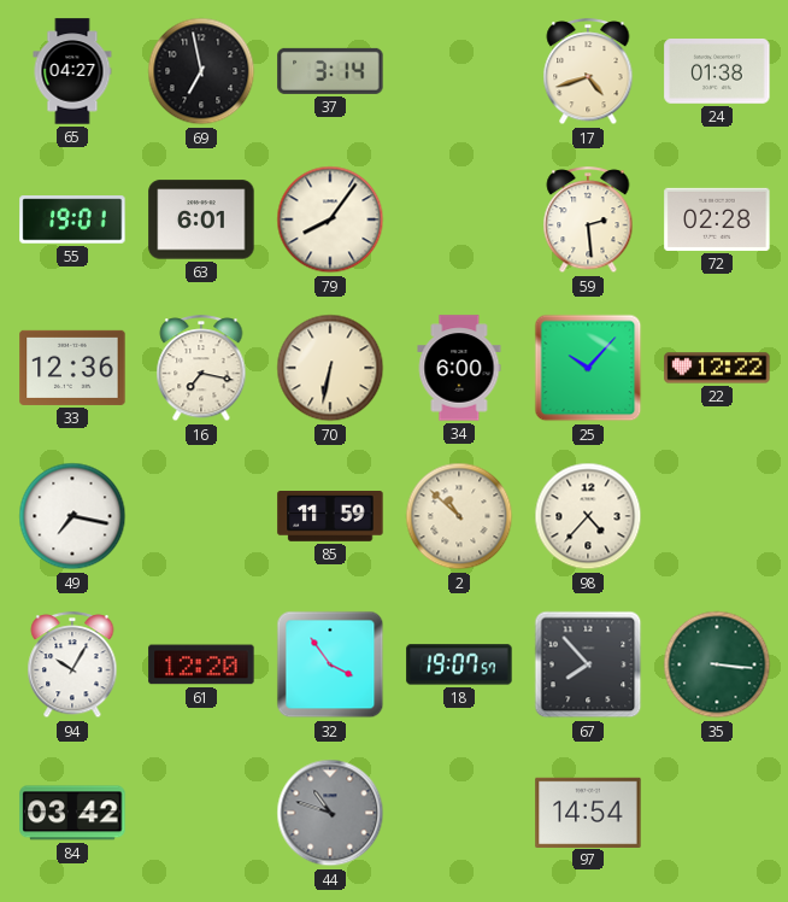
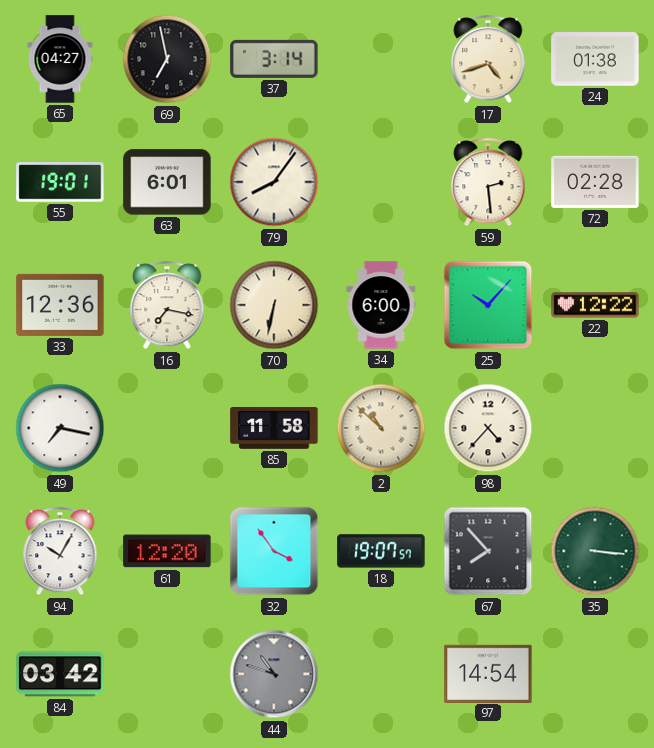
85: 11:59 -> 11:58 (274, 428)
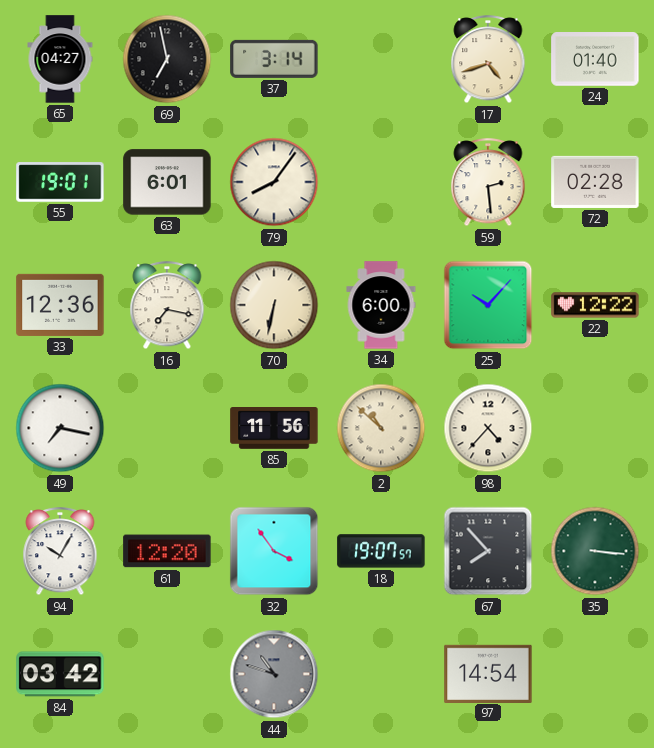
24: 01:38 -> 01:40 (595, 60)
85: 11:58 -> 11:56 (274, 428)
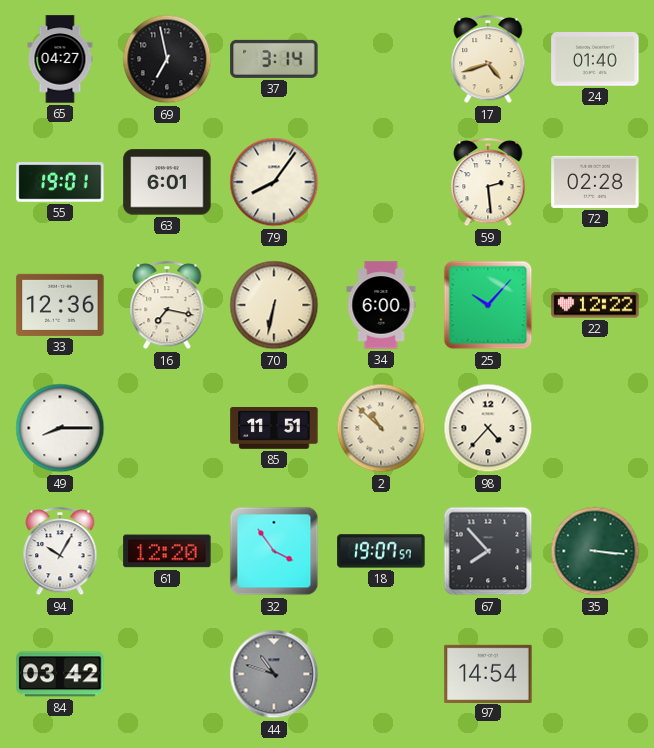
49: 7:17 -> 8:15 (60, 428)
85: 11:56 -> 11:51 (274, 428)
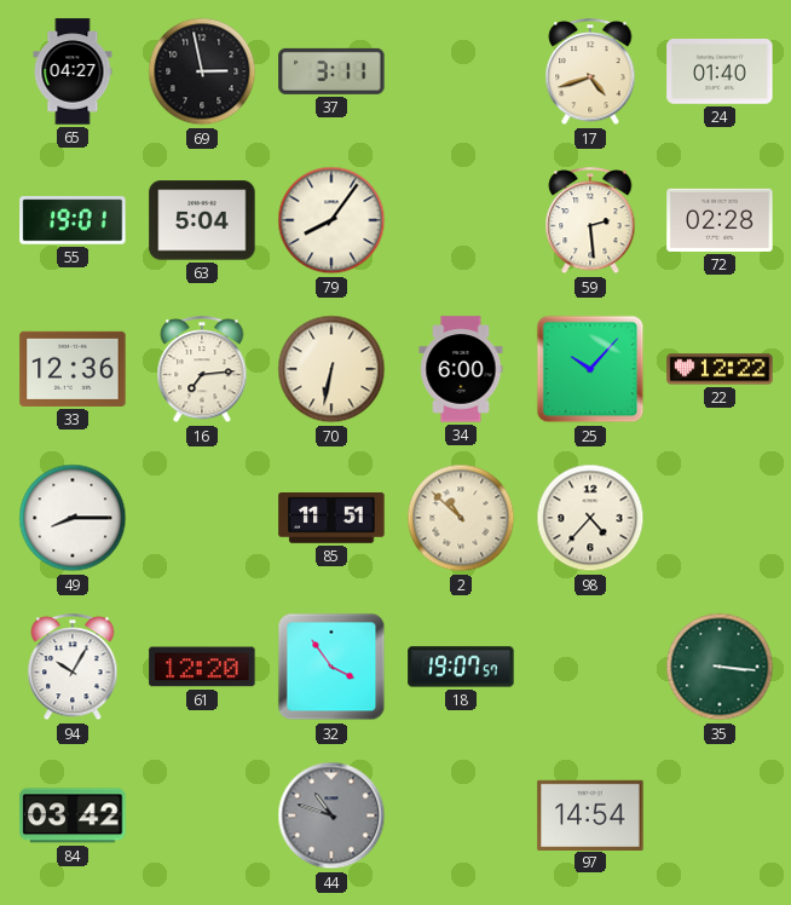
69: 6:58 -> 2:58 (202, 71)
37: 3:14 -> 3:11 (331, 71)
63: 6:01 -> 5:04 (202, 220)
16: 7:17 -> 7:14 (202, 370)
67: 7:53 -> none (488, 551)
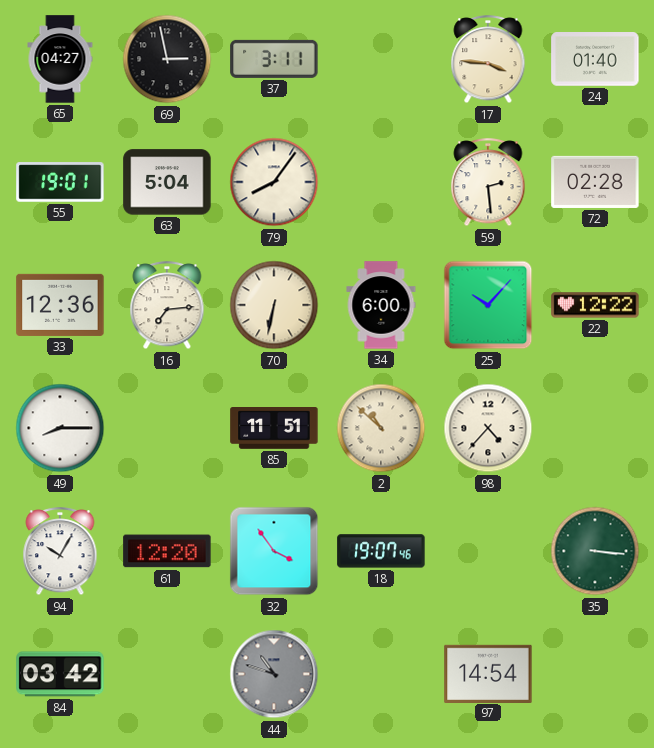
17: 4:42 -> 3:46 (488, 60)
18: 19:07:57 -> 19:07:46 (381, 551)
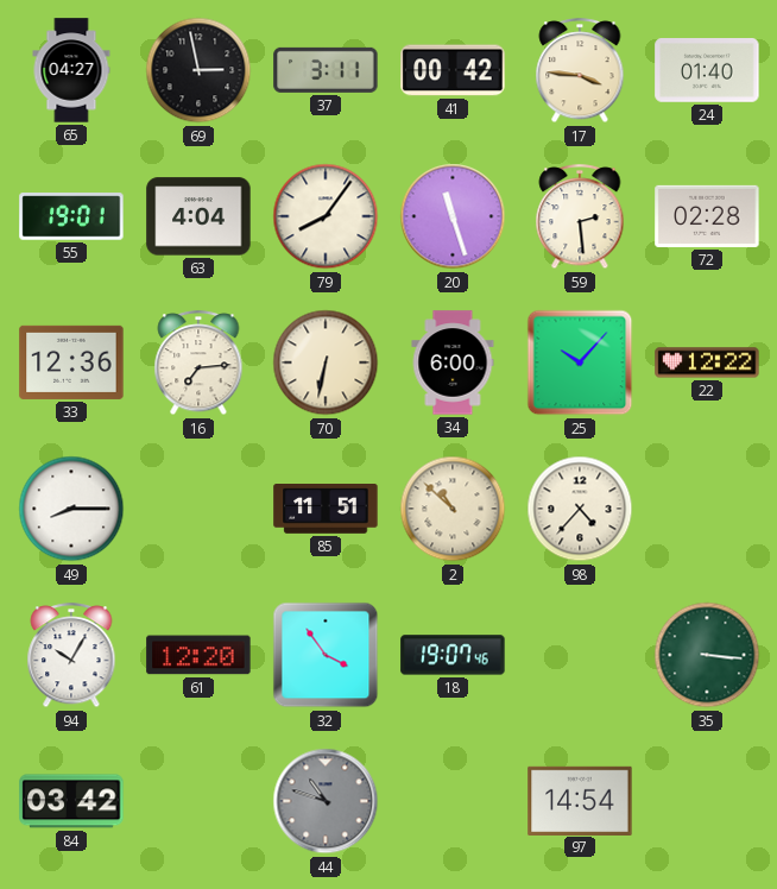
41: none -> 00:42 (453, 70)
63: 5:04 -> 4:04 (198, 216)
20: none -> 11:27 (453, 216)
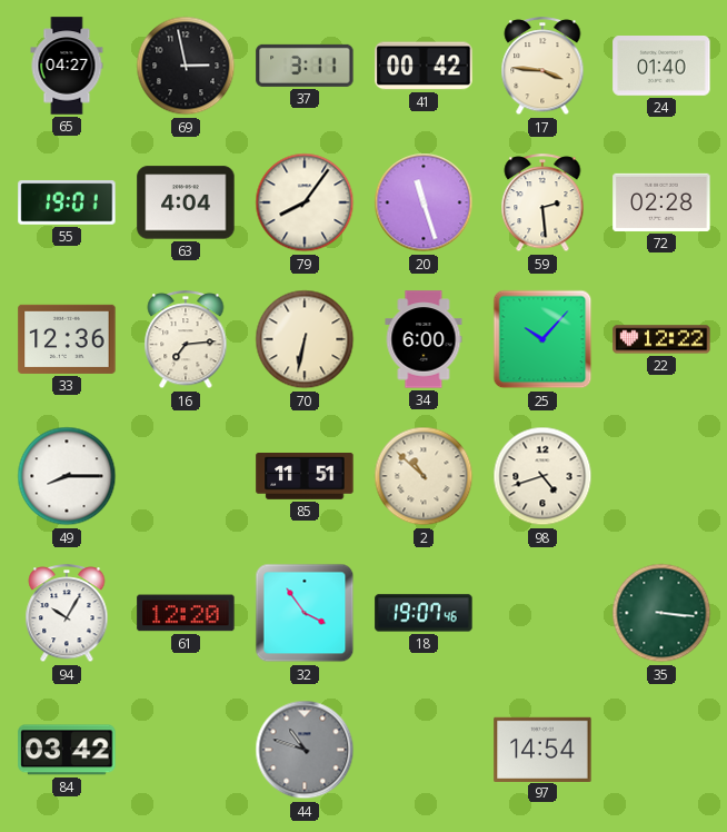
98: 4:37 -> 4:42 (542, 476)
